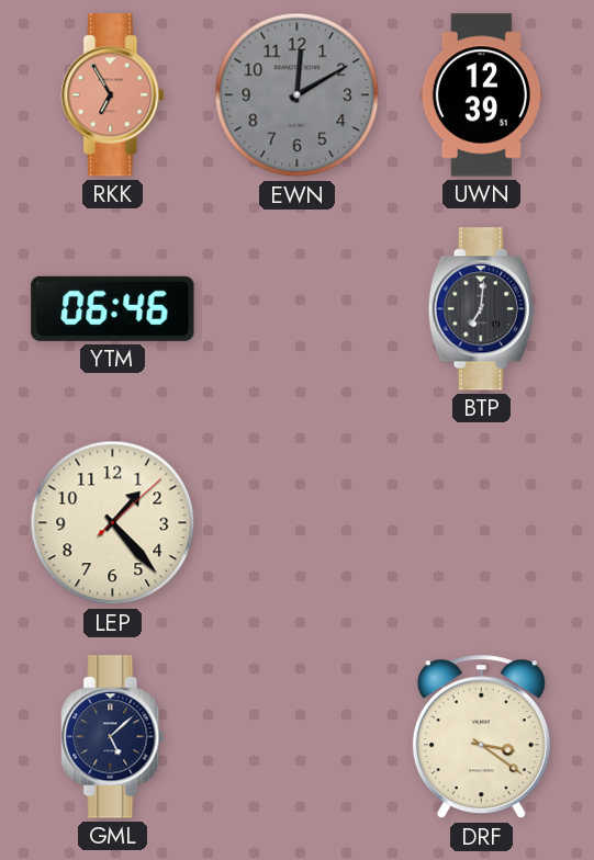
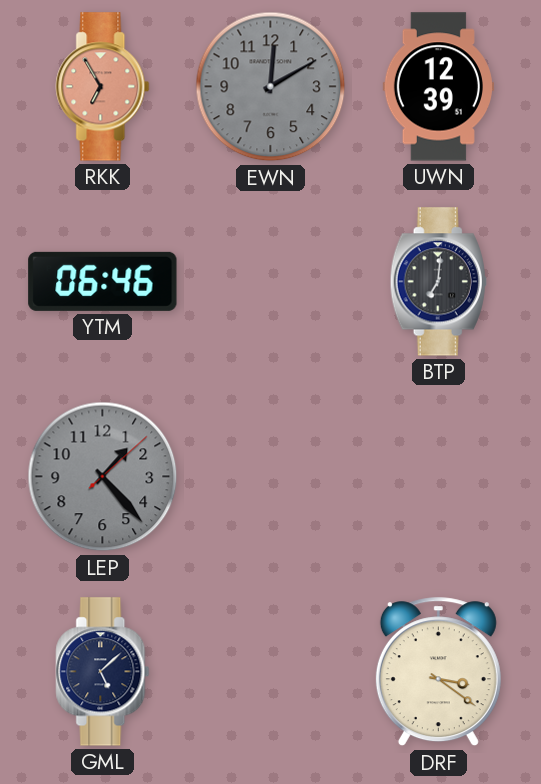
LEP dial: cream -> grey (103, 477)
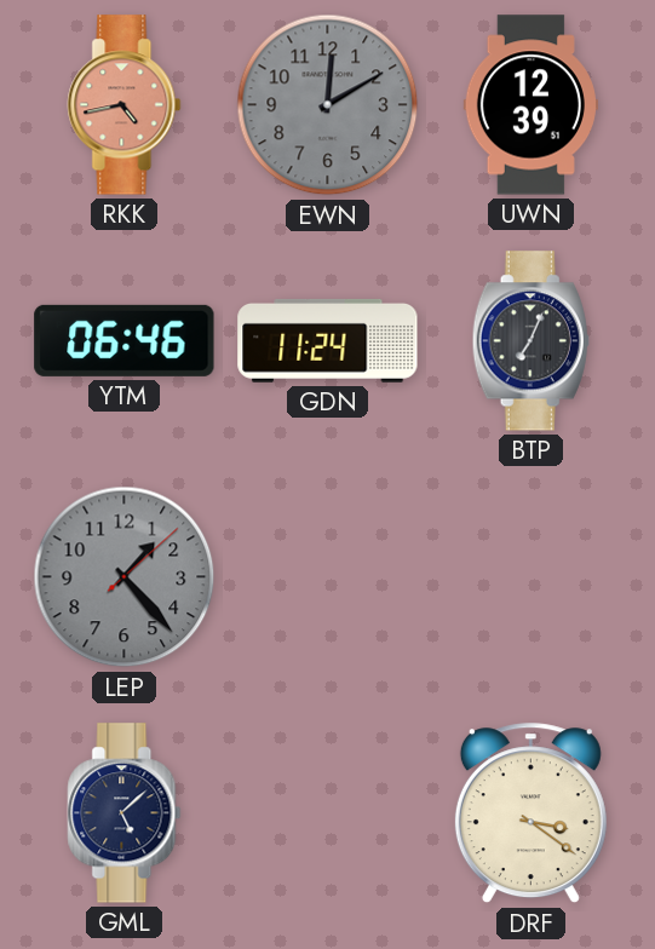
RKK: 6:55 -> 4:43 (125, 105)
GDN: none -> 11:24 (328, 340)
BTP: 7:01 -> 7:04 (530, 341)
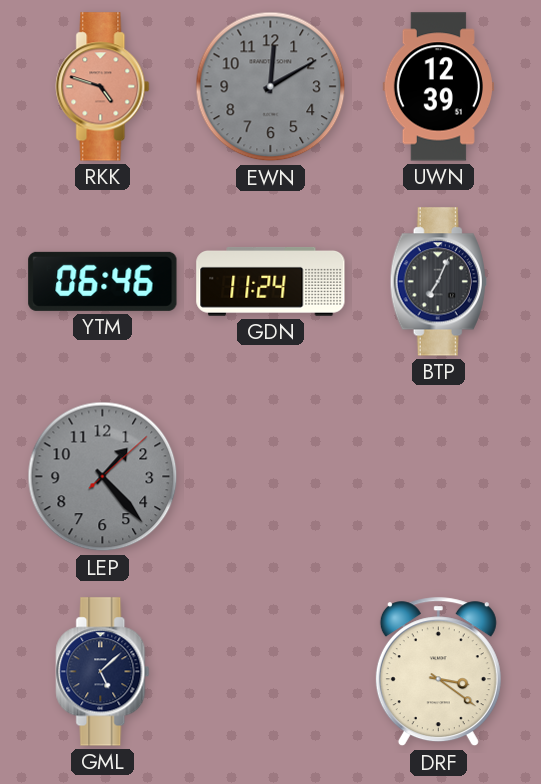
RKK: 4:43 -> 4:48 (103, 87)
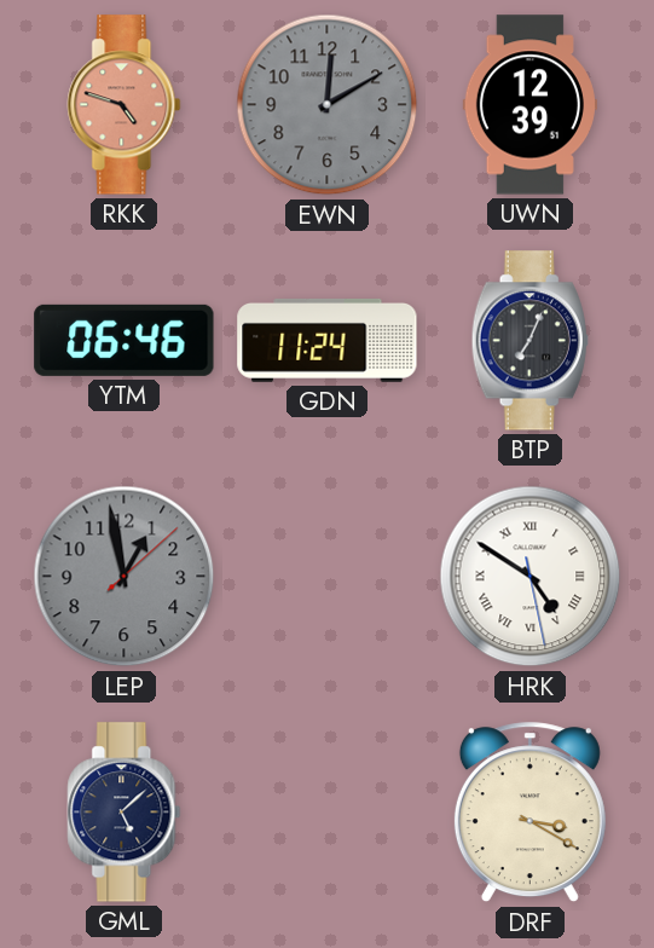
LEP: 1:23 -> 12:58 (125, 577)
HRK: none -> 4:50 (531, 577)
DRF: 3:21 -> 3:20 (529, 813)
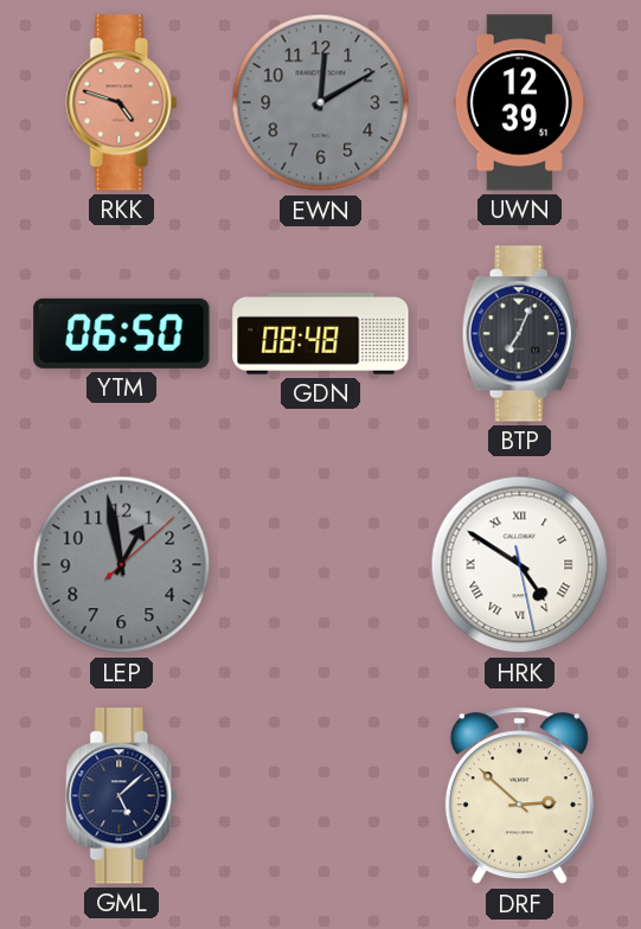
YTM: 06:46 -> 06:50 (122, 333)
GDN: 11:24 -> 08:48 (321, 333)
DRF: 3:20 -> 2:52 (519, 796)
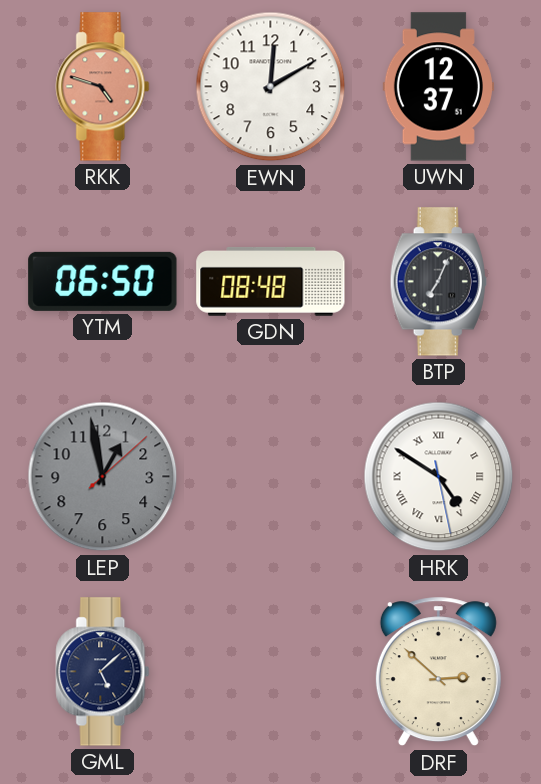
EWN dial: grey -> white (271, 87)
UWN: 12:39 -> 12:37 (438, 87)
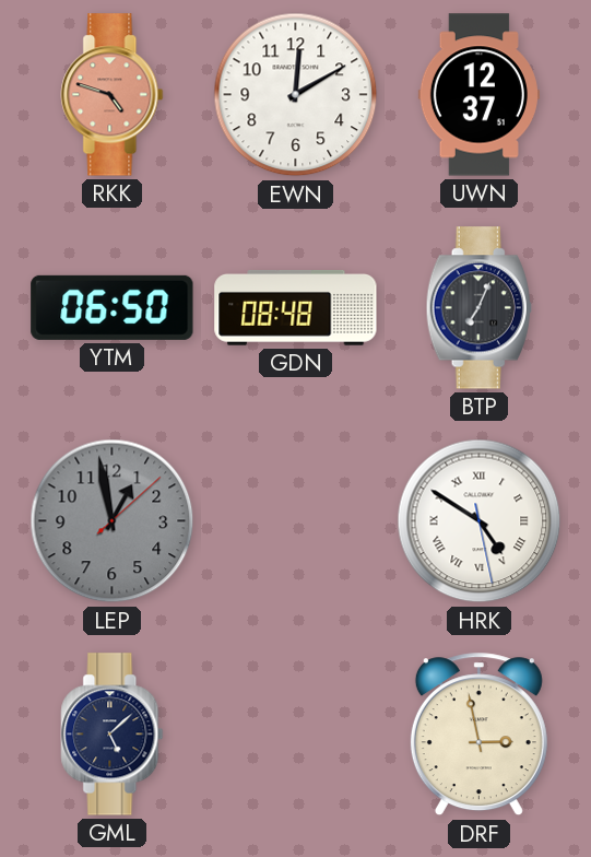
DRF: 2:52 -> 2:58 (478, 735)
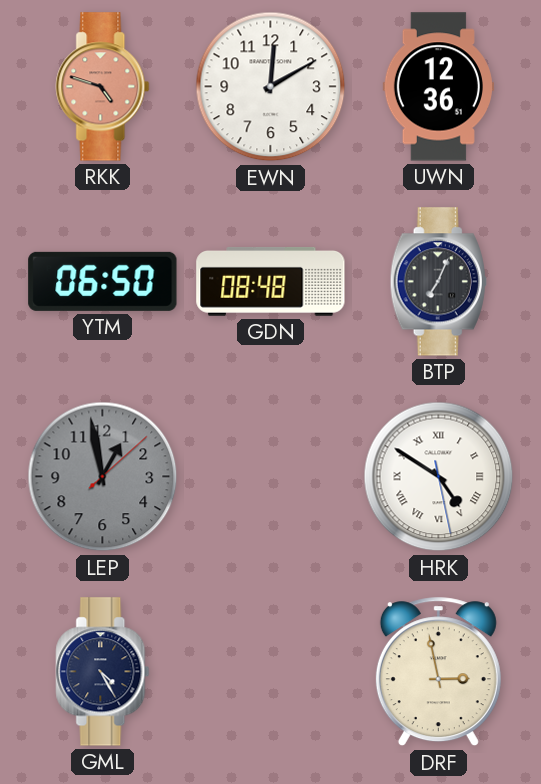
UWN: 12:37 -> 12:36 (438, 87)
GML: 5:08 -> 4:25 (103, 672)
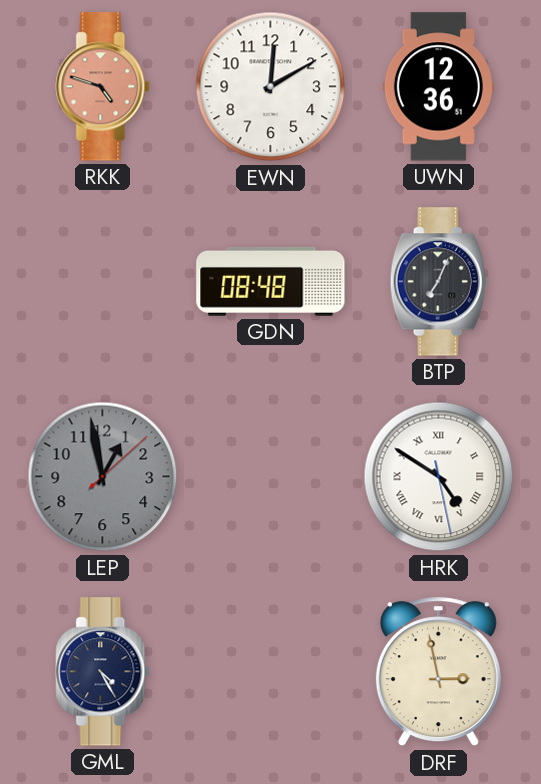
YTM: 06:50 -> none (103, 281)
